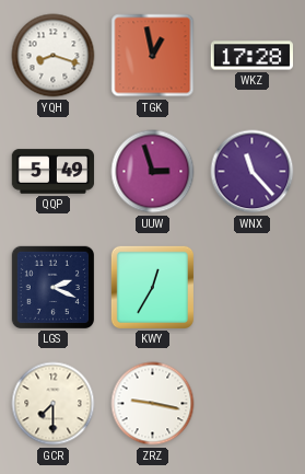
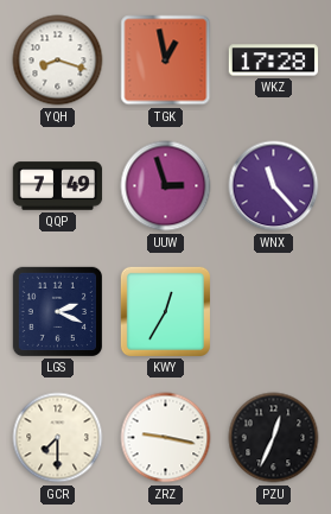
QQP: 5:49 -> 7:49 (58, 186)
PZU: none -> 12:34 (274, 438)
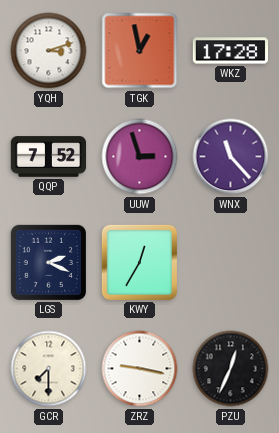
YQH: 8:18 -> 3:12 (49, 51)
QQP: 7:49 -> 7:52 (49, 157)
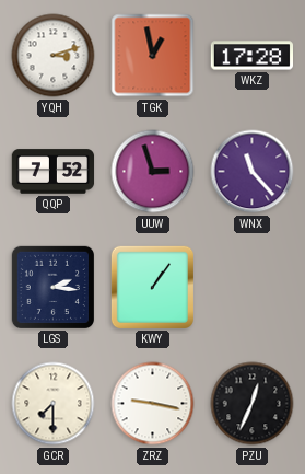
LGS: 2:19 -> 2:16 (52, 287)
KWY: 12:35 -> 1:06 (152, 287)
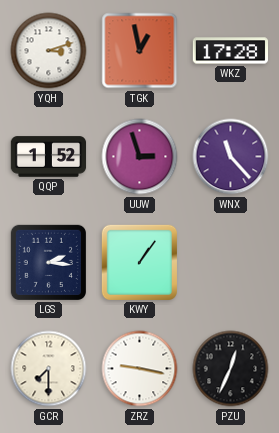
QQP: 7:52 -> 1:52 (49, 157)
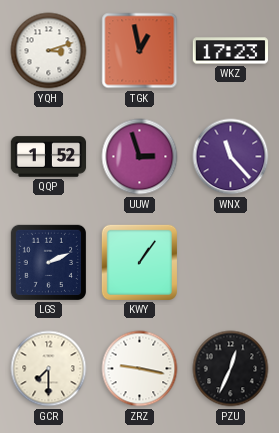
WKZ: 17:28 -> 17:23 (230, 51)
LGS: 2:16 -> 2:11 (48, 262)
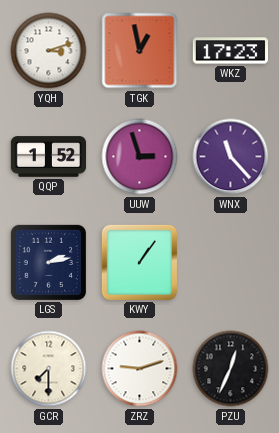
LGS: 2:11 -> 2:13 (48, 262)
ZRZ: 9:17 -> 9:12 (140, 369)
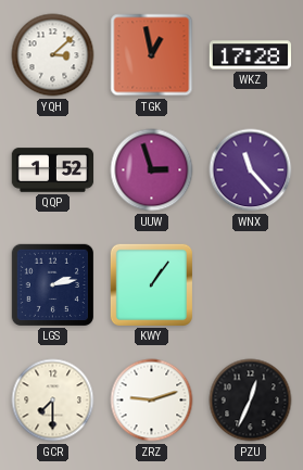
YQH: 3:12 -> 3:08 (53, 55)
WKZ: 17:23 -> 17:28 (250, 55)
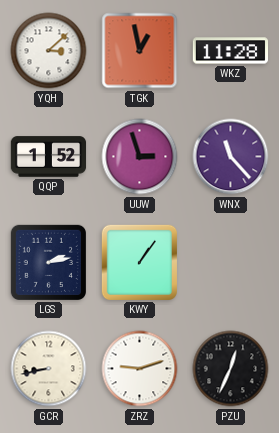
WKZ: 17:28 -> 11:28 (230, 51)
GCR: 7:30 -> 8:43 (49, 369)
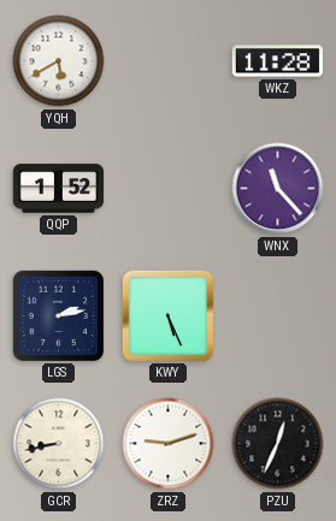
YQH: 3:08 -> 5:40 (59, 61)
TGK: 12:58 -> none (140, 51)
UUW: 2:57 -> none (140, 157)
KWY: 1:06 -> 5:26 (167, 315)
